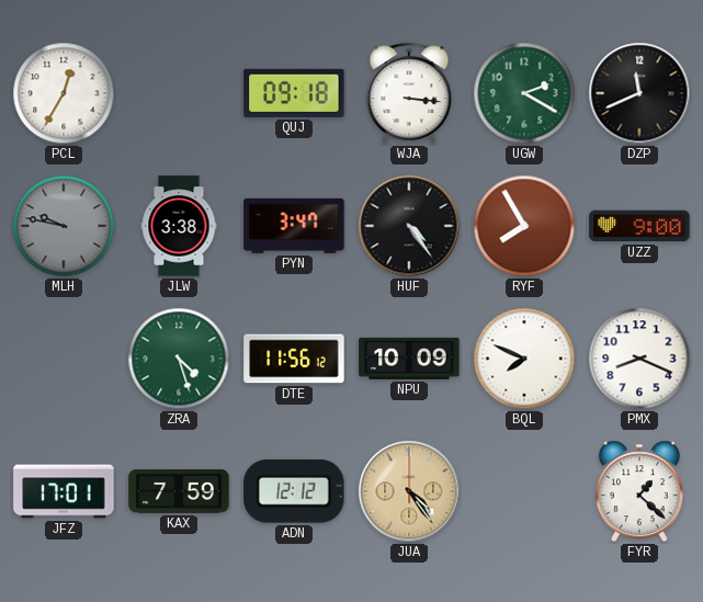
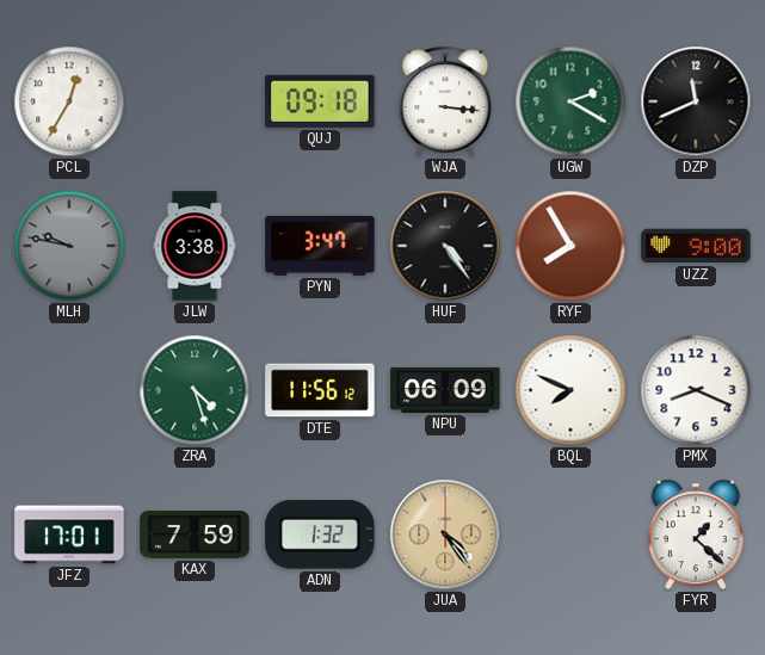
NPU: 10:09 -> 06:09 (445, 390)
ADN: 12:12 -> 1:32 (320, 536)
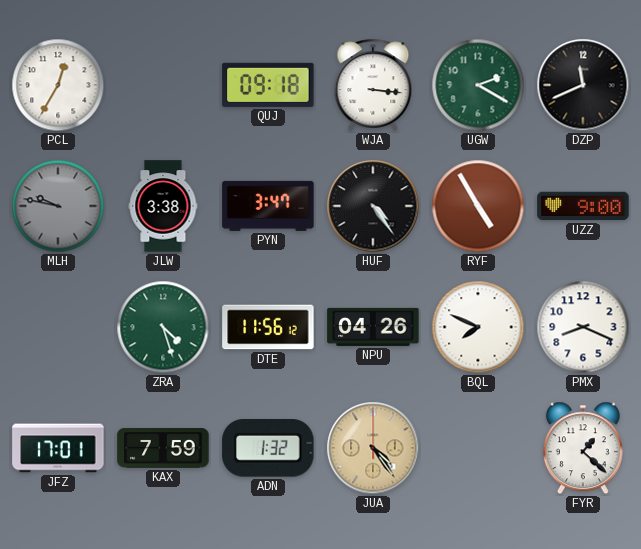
RYF: 7:55 -> 4:55 (478, 206)
NPU: 06:09 -> 04:26 (373, 327)
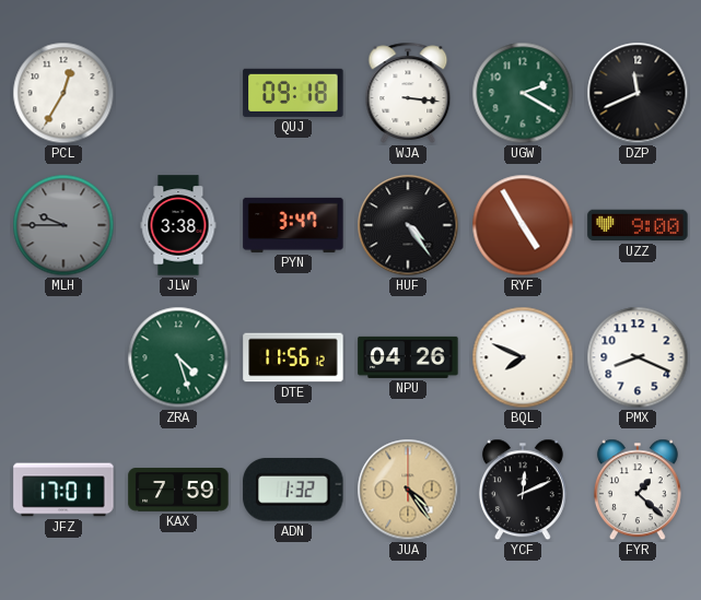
MLH: 9:47 -> 9:45 (63, 225)
YCF: none -> 12:11 (523, 490)
